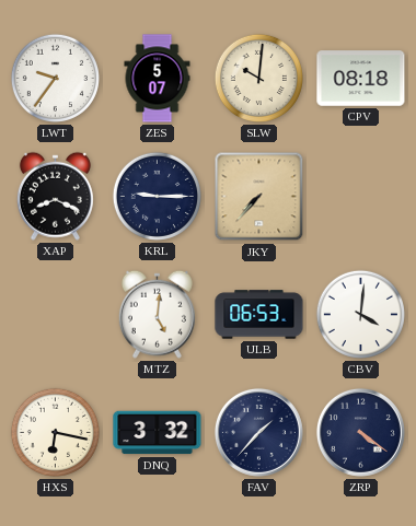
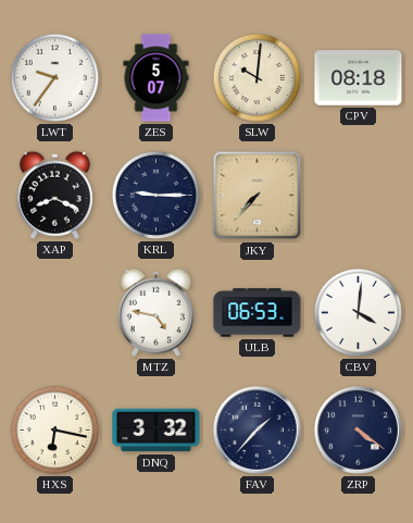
MTZ: 5:01 -> 4:47 (155, 312)
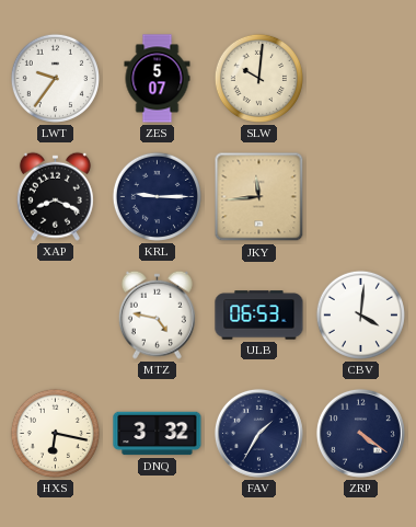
CPV: 08:18 -> none (359, 78)
JKY: 7:37 -> 11:44 (259, 197)
FAV: 1:37 -> 1:35 (258, 433)
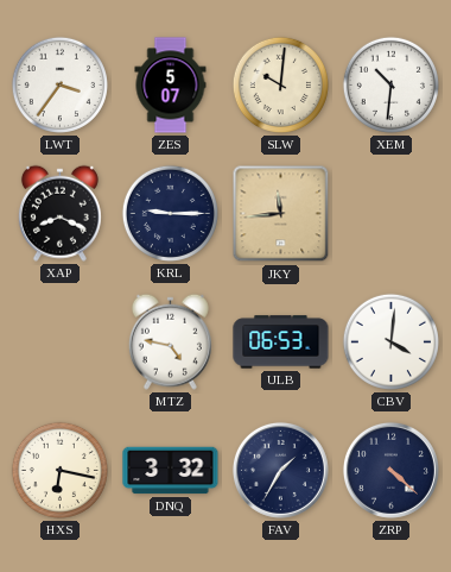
LWT: 9:36 -> 3:36 (59, 84)
XEM: none -> 10:31 (390, 84)
ZRP: 4:21 -> 4:22 (390, 470)
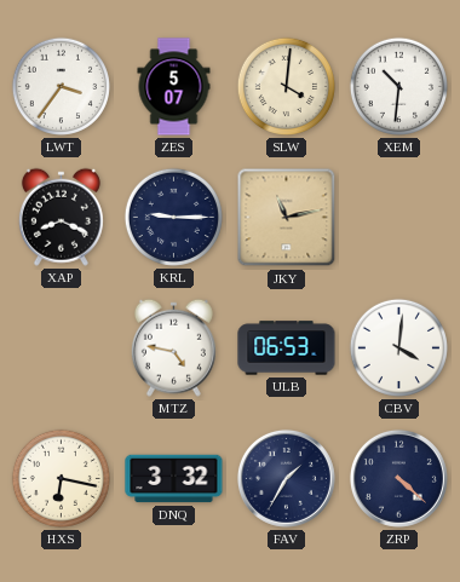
SLW: 10:01 -> 4:01 (286, 86)
JKY: 11:44 -> 11:13 (287, 218)
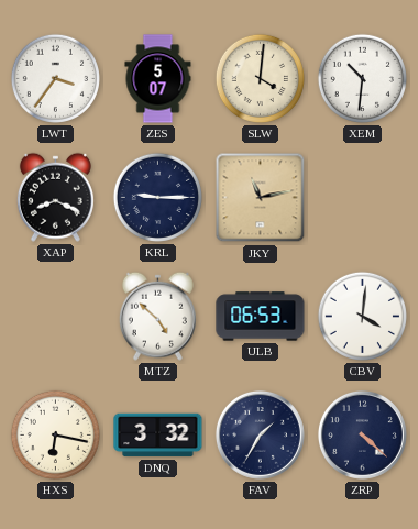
MTZ: 4:47 -> 4:52 (157, 316)
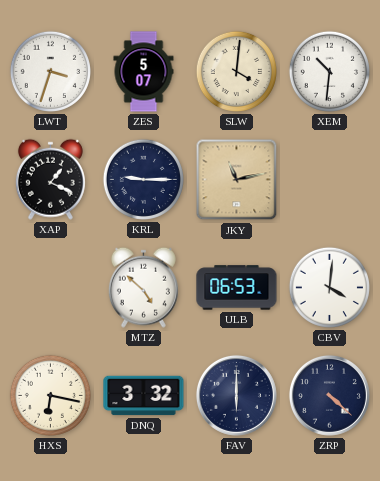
LWT: 3:36 -> 3:33 (50, 71)
XAP: 8:19 -> 1:19 (50, 179)
FAV: 1:35 -> 6:00 (236, 395)
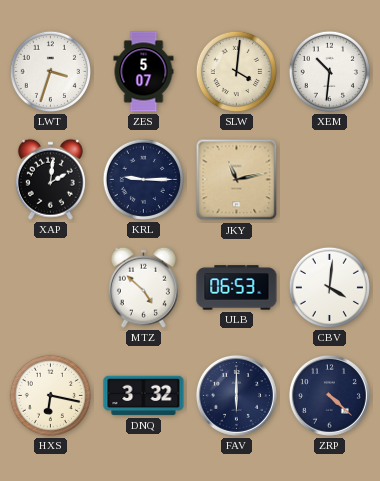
XAP: 1:19 -> 2:01 (50, 179)
